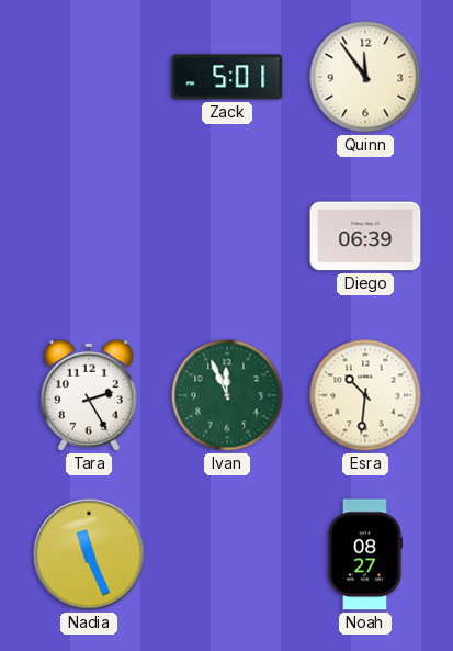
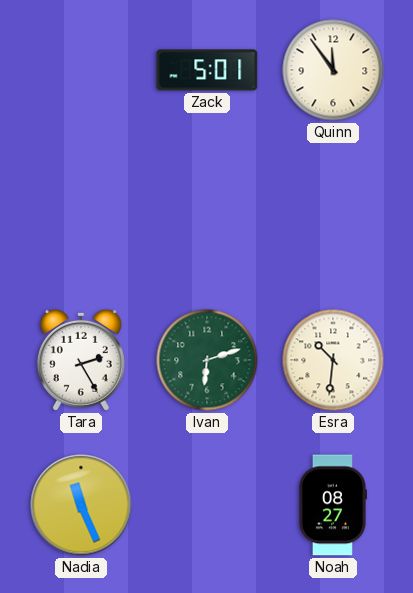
Diego: 06:39 -> none (365, 236)
Ivan: 11:56 -> 6:12 (207, 360)
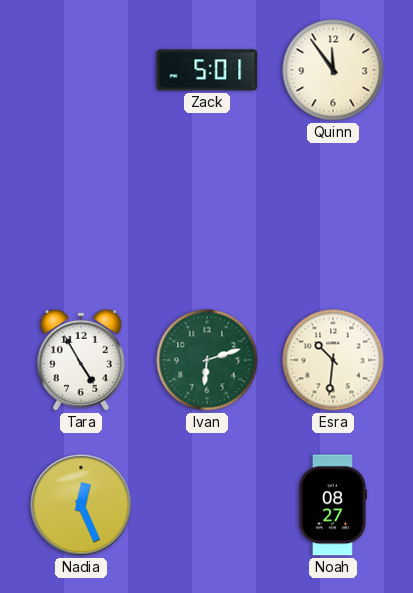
Tara: 2:25 -> 4:55 (81, 360)
Nadia: 11:26 -> 12:26 (81, 505)
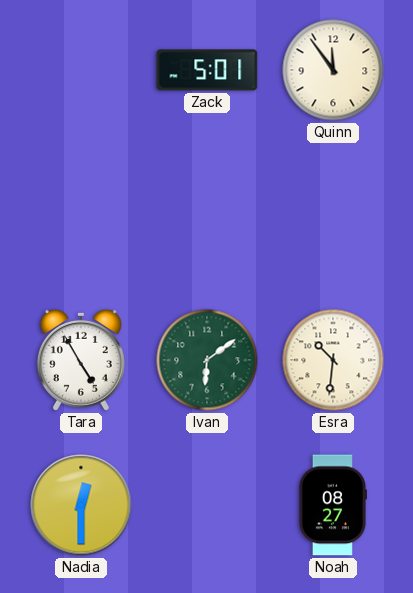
Ivan: 6:12 -> 6:09 (207, 360)
Nadia: 12:26 -> 12:30 (81, 505)
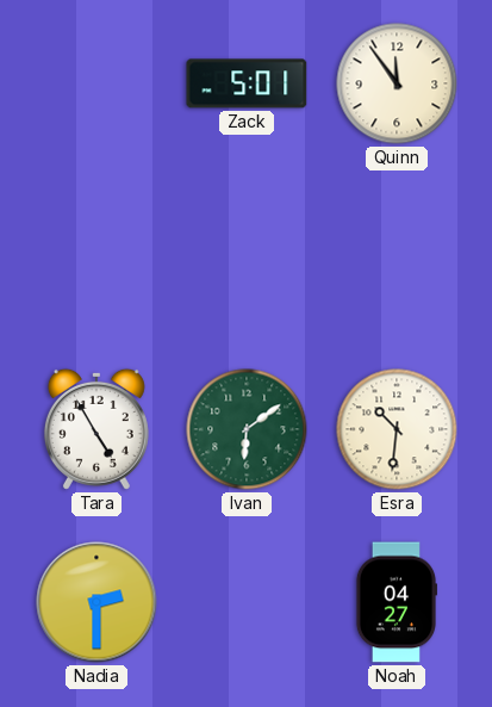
Nadia: 12:30 -> 2:30 (96, 602)
Noah: 08:27 -> 04:27 (396, 602)
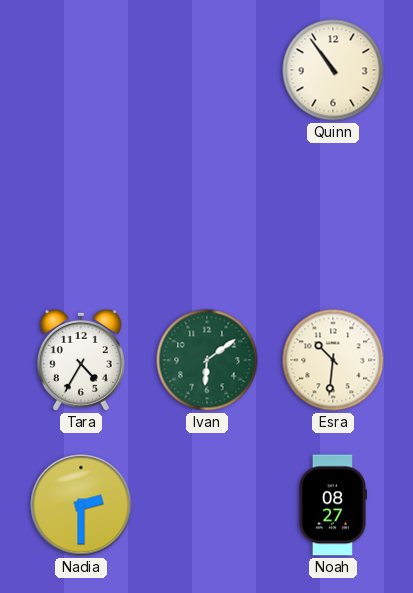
Zack: 5:01 -> none (247, 83)
Quinn: 11:54 -> 10:54 (333, 70)
Tara: 4:55 -> 4:35 (81, 360)
Noah: 04:27 -> 08:27 (332, 505)
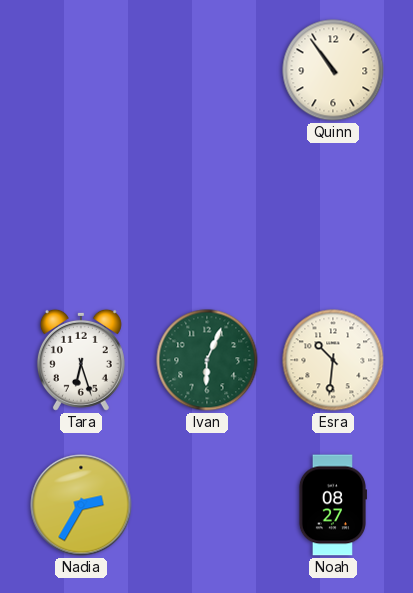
Tara: 4:35 -> 6:27 (81, 360)
Ivan: 6:09 -> 6:04 (207, 360)
Nadia: 2:30 -> 2:35 (81, 505)
